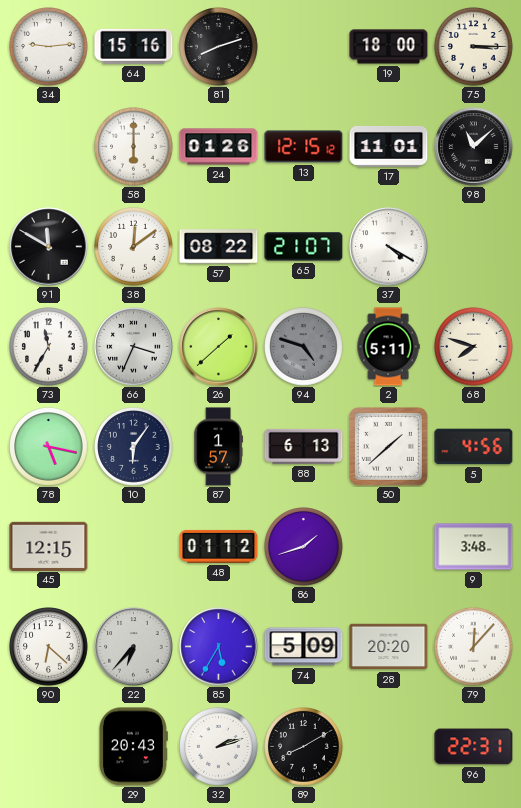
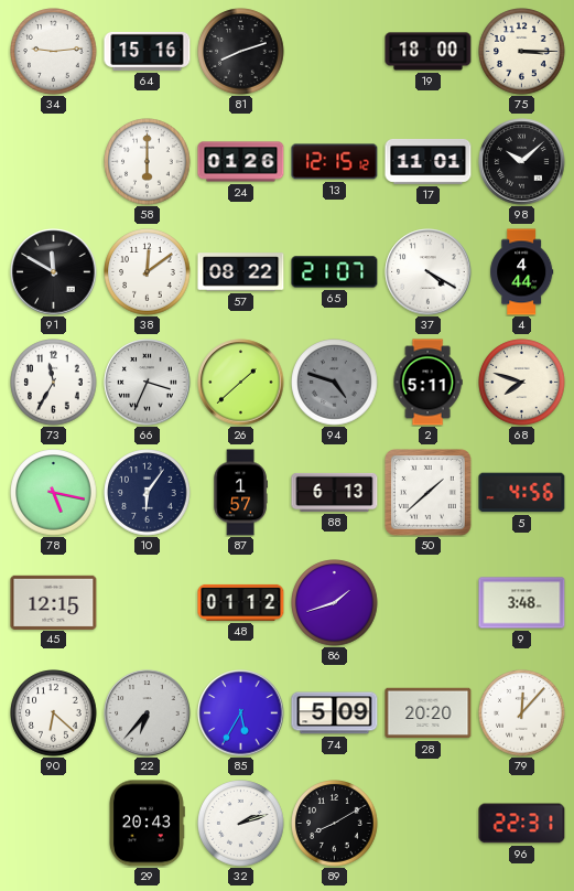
98: 11:08 -> 10:08 (522, 162)
4: none -> 4:44 (522, 272)
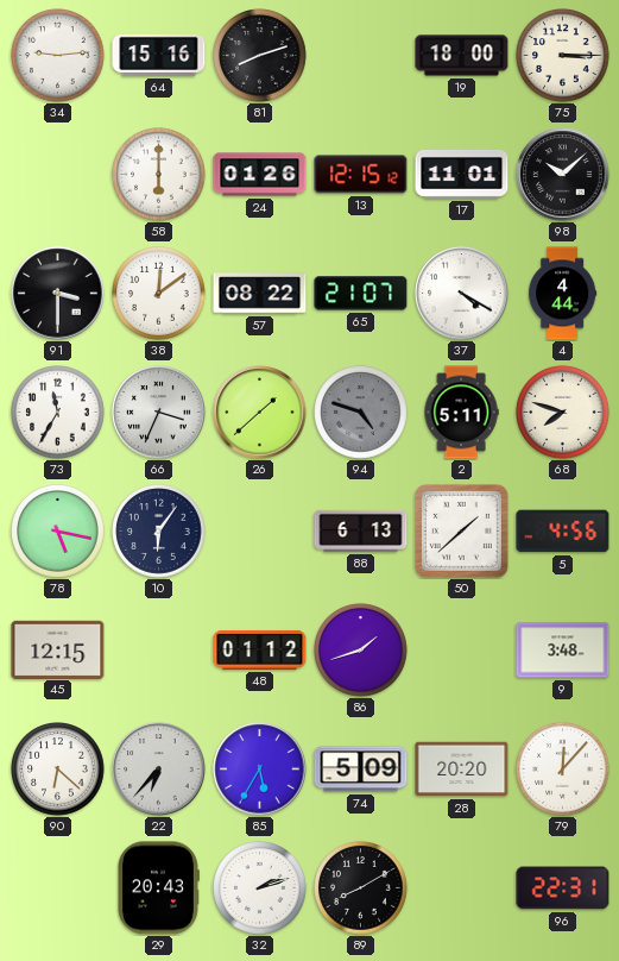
91: 11:50 -> 3:30 (58, 294)
87: 1:57 -> none (240, 493)
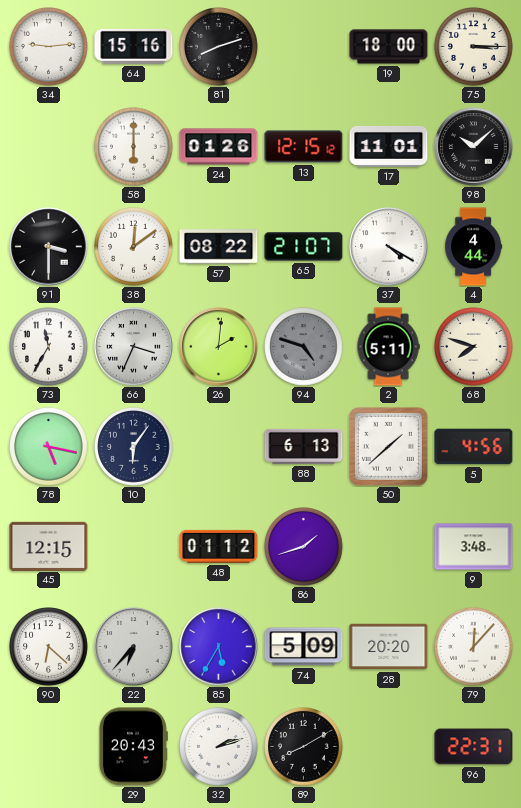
26: 1:38 -> 2:01 (219, 347)
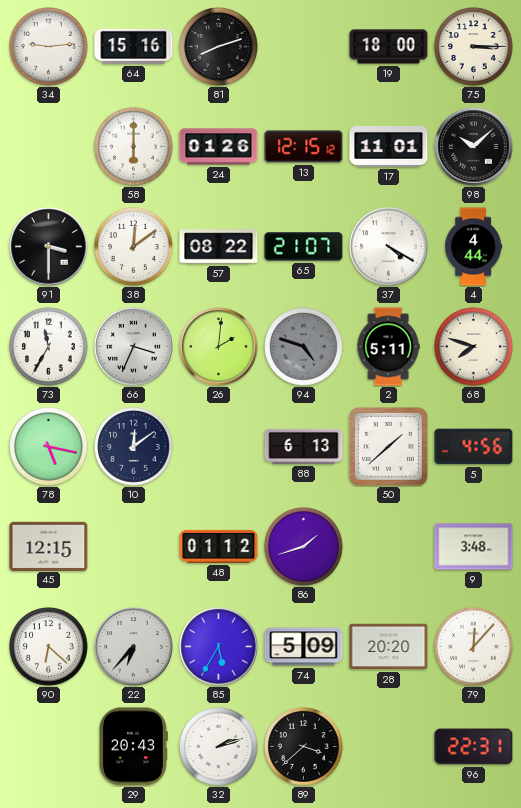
10: 6:06 -> 12:09 (134, 447)
89: 8:10 -> 3:38 (304, 747)
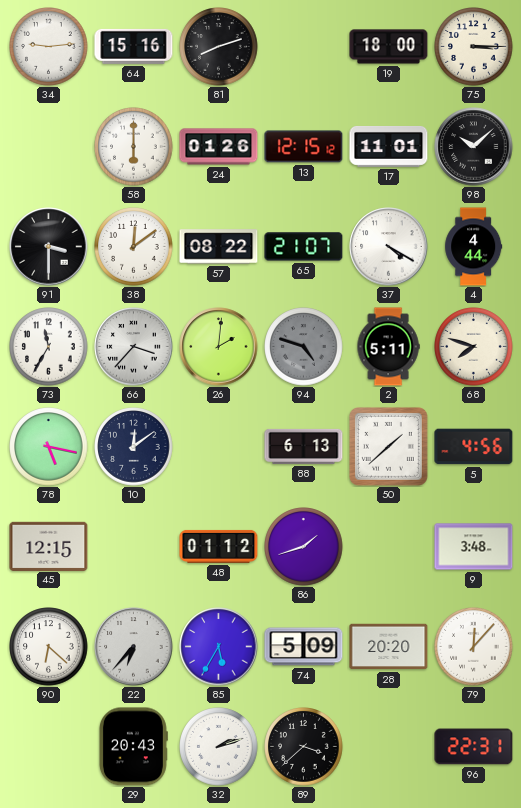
66: 3:34 -> 3:37 (134, 347)
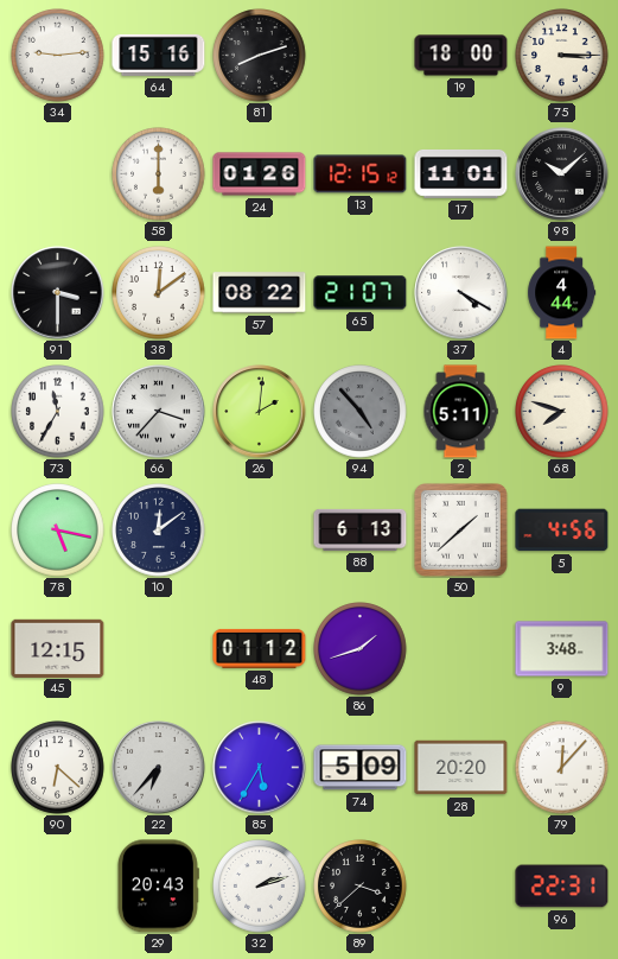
94: 4:48 -> 4:53 (361, 412)
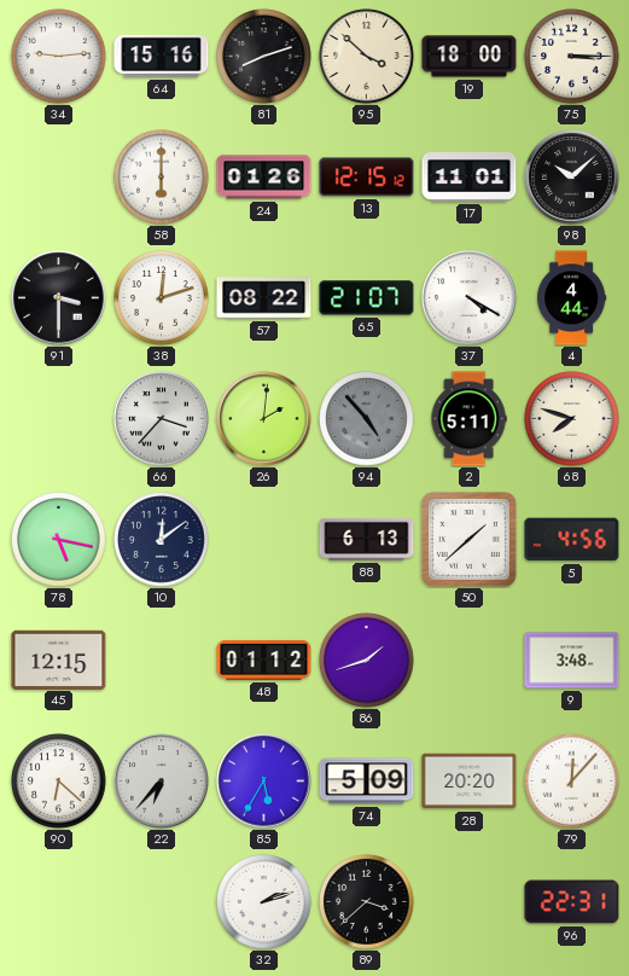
95: none -> 3:52 (367, 57)
38: 12:09 -> 12:12 (162, 298)
73: 11:35 -> none (58, 412)
29: 20:43 -> none (158, 887)
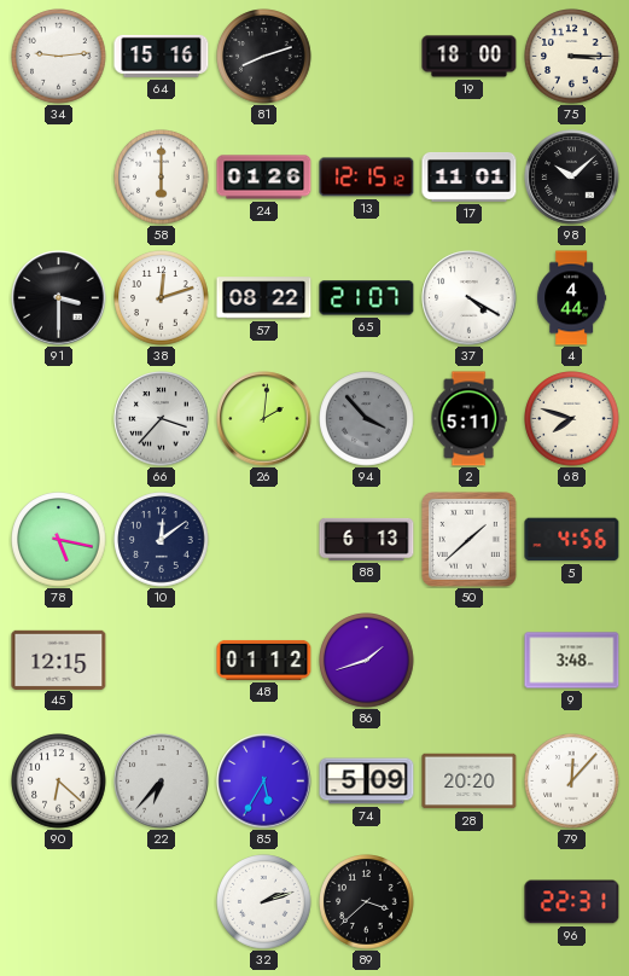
95: 3:52 -> none (367, 57)
94: 4:53 -> 3:53 (367, 419)
